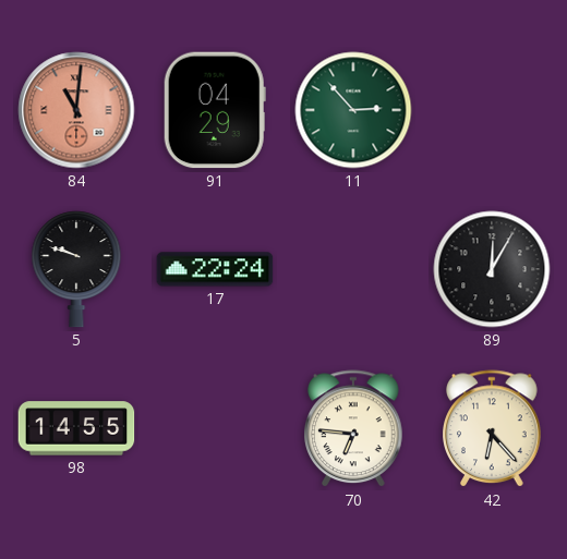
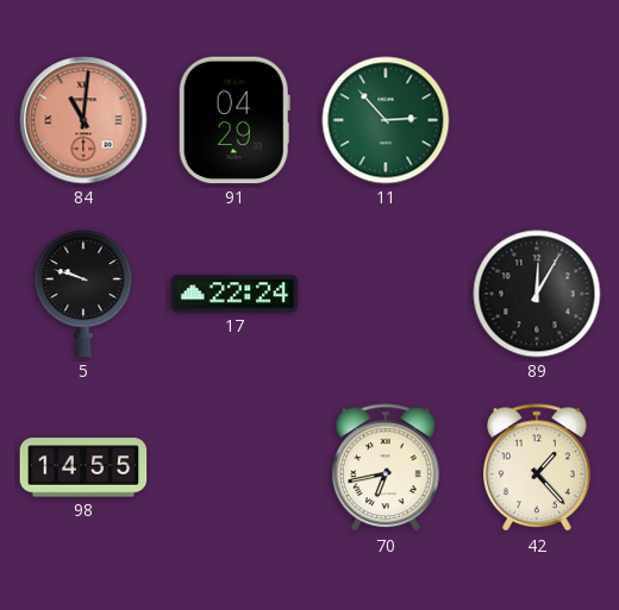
70: 6:46 -> 6:43 (387, 468)
42: 6:23 -> 1:23 (538, 468)
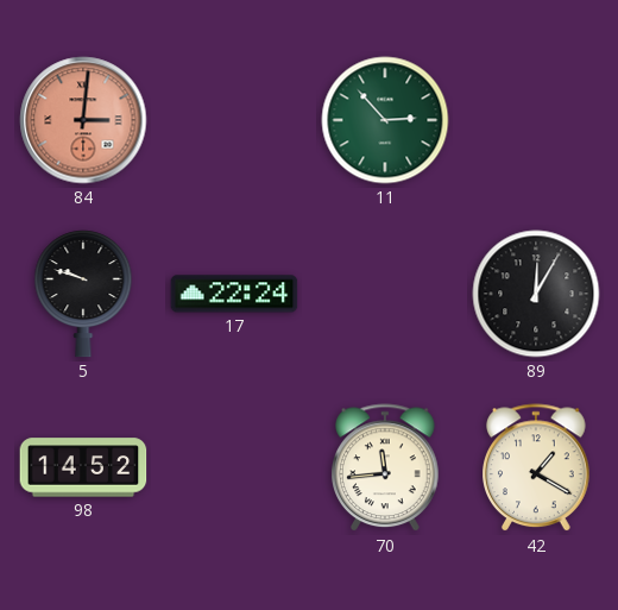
84: 11:01 -> 3:01 (83, 120)
91: 04:29 -> none (235, 120)
98: 14:55 -> 14:52 (83, 467)
70: 6:43 -> 11:44 (386, 468)
42: 1:23 -> 1:20 (537, 468)
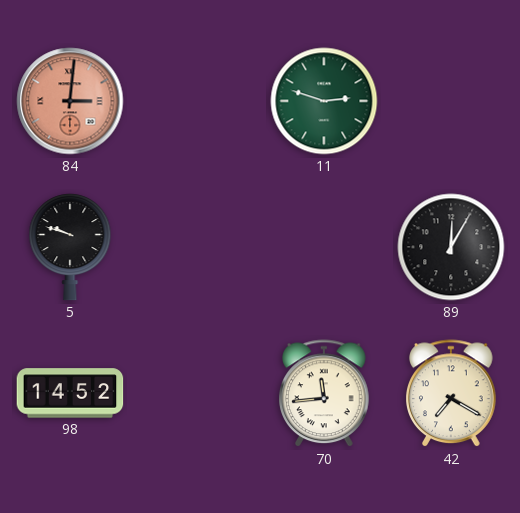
11: 2:53 -> 2:48 (324, 101)
17: 22:24 -> none (234, 294)
42: 1:20 -> 7:20 (452, 394)
